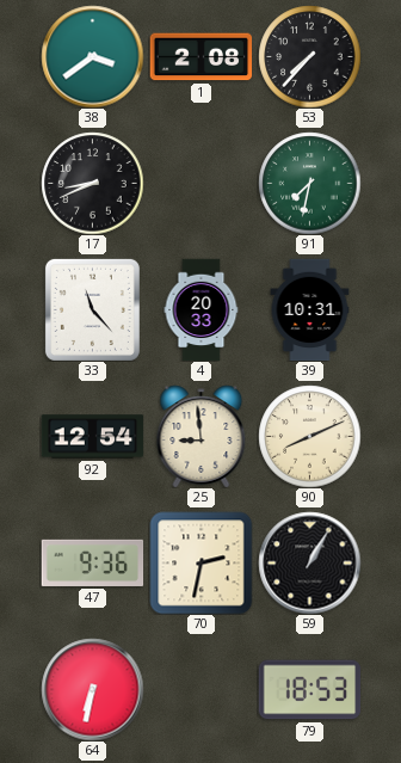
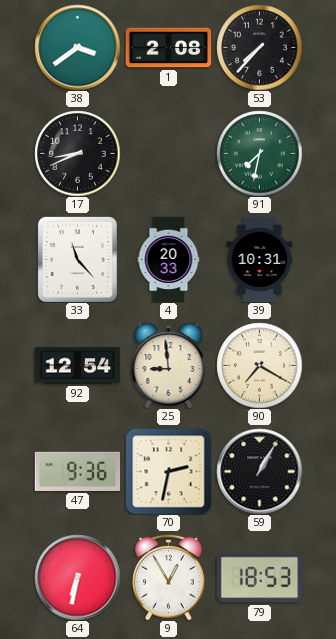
90: 8:11 -> 7:20 (259, 365)
9: none -> 12:55 (169, 577)
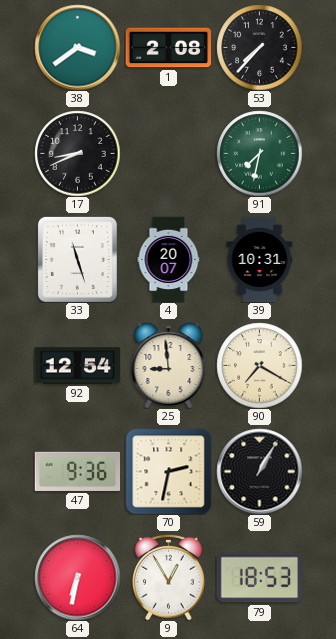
33: 11:23 -> 11:27 (77, 259)
4: 20:33 -> 20:07 (169, 259)
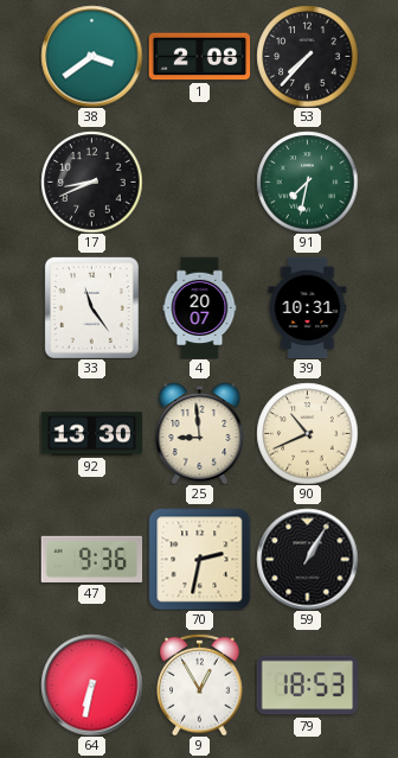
33: 11:27 -> 11:24 (91, 307)
92: 12:54 -> 13:30 (91, 434)
90: 7:20 -> 10:41 (307, 433)
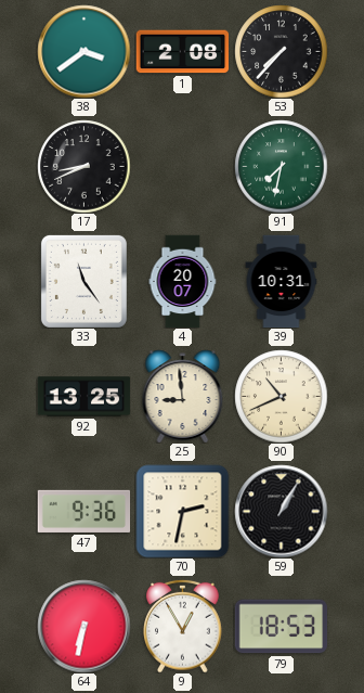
92: 13:30 -> 13:25 (83, 397)
